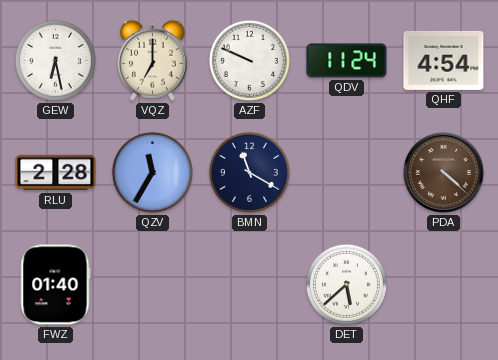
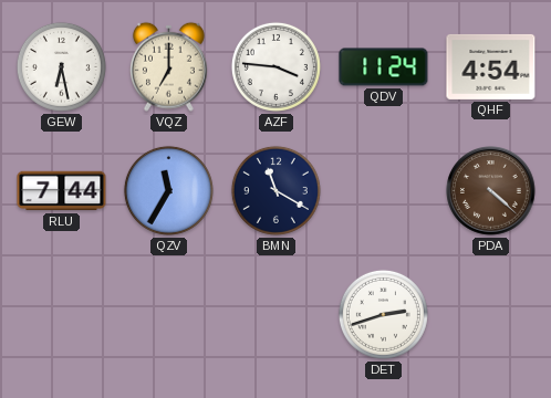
AZF: 9:49 -> 3:46 (275, 66)
RLU: 2:28 -> 7:44 (62, 191)
FWZ: 01:40 -> none (55, 285)
DET: 5:38 -> 2:42 (383, 314)
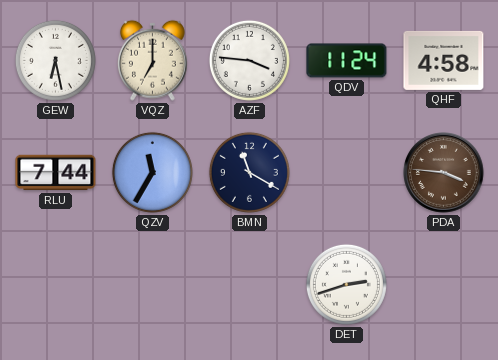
QHF: 4:54 -> 4:58 (444, 60)
PDA: 4:22 -> 3:46 (444, 173)
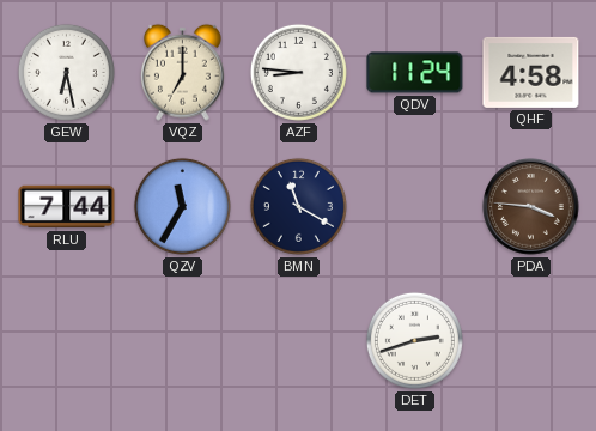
AZF: 3:46 -> 8:46 (298, 72)
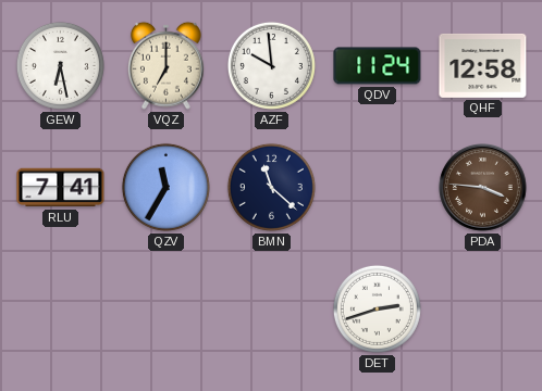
AZF: 8:46 -> 9:59 (271, 65)
QHF: 4:58 -> 12:58 (483, 65)
RLU: 7:44 -> 7:41 (61, 188)
BMN: 11:20 -> 11:22 (271, 187)
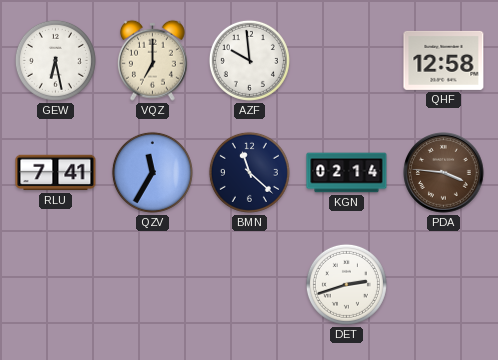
QDV: 11:24 -> none (378, 66)
KGN: none -> 02:14 (347, 173)
